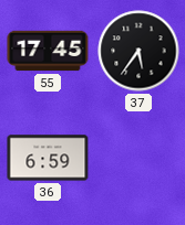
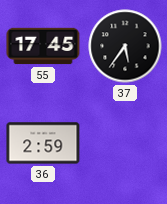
36: 6:59 -> 2:59 (43, 143)
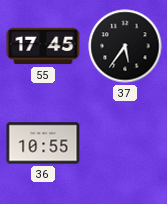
36: 2:59 -> 10:55 (43, 143)
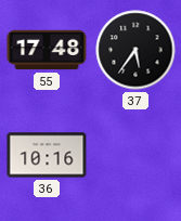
55: 17:45 -> 17:48 (47, 50)
36: 10:55 -> 10:16 (47, 155)
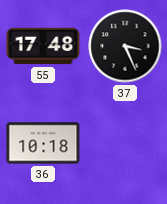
37: 5:36 -> 3:26 (125, 46)
36: 10:16 -> 10:18 (43, 143)
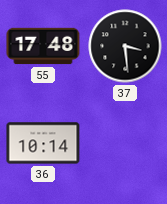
37: 3:26 -> 3:29 (125, 46)
36: 10:18 -> 10:14 (43, 143)
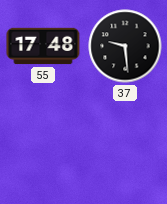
37: 3:29 -> 9:29 (125, 46)
36: 10:14 -> none (43, 143)
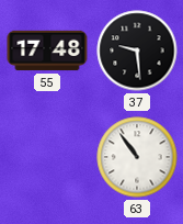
63: none -> 10:54 (137, 157)
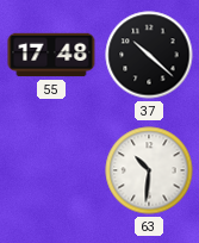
37: 9:29 -> 10:22 (149, 55)
63: 10:54 -> 10:31 (149, 170)
